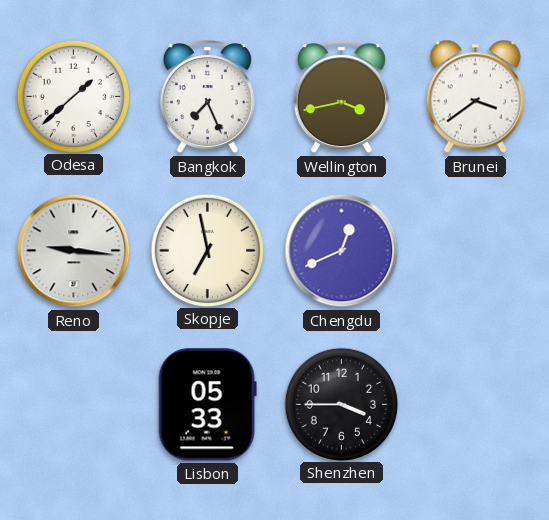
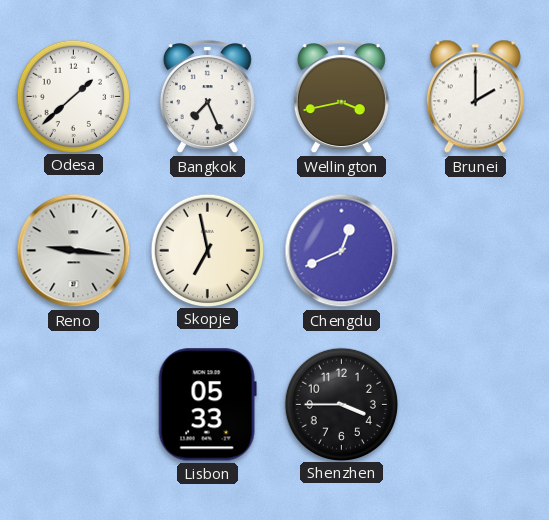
Brunei: 3:39 -> 2:00 (475, 97)
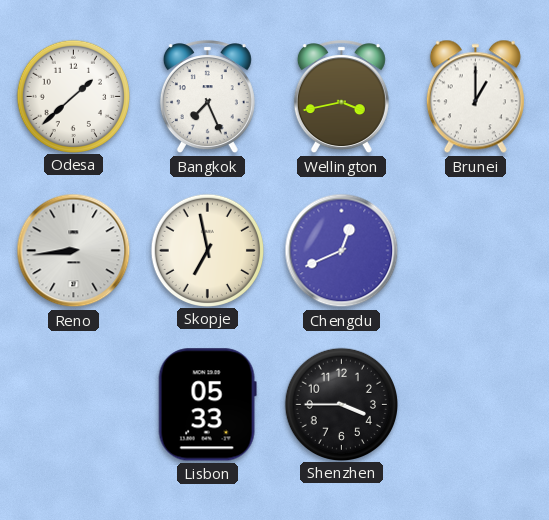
Brunei: 2:00 -> 1:00 (475, 97)
Reno: 9:16 -> 8:44 (74, 251)
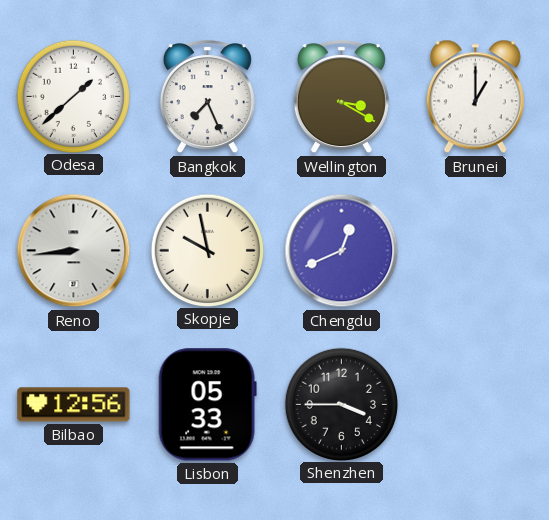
Wellington: 3:43 -> 3:20 (341, 97)
Skopje: 6:58 -> 9:58 (207, 250)
Bilbao: none -> 12:56 (74, 405)
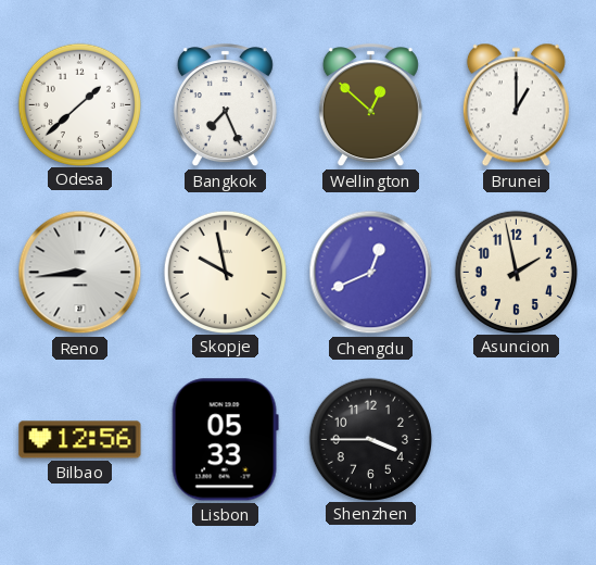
Wellington: 3:20 -> 12:52 (370, 105)
Asuncion: none -> 1:58 (516, 272)
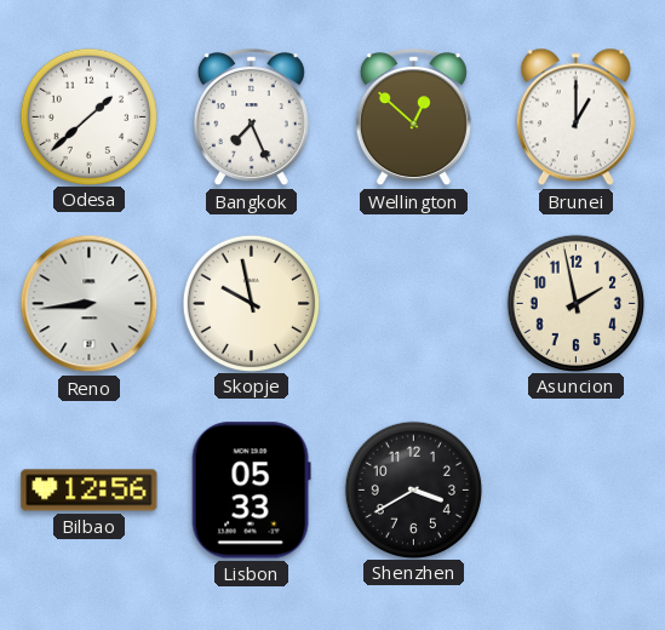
Chengdu: 12:41 -> none (371, 273)
Shenzhen: 3:45 -> 3:40 (413, 489)
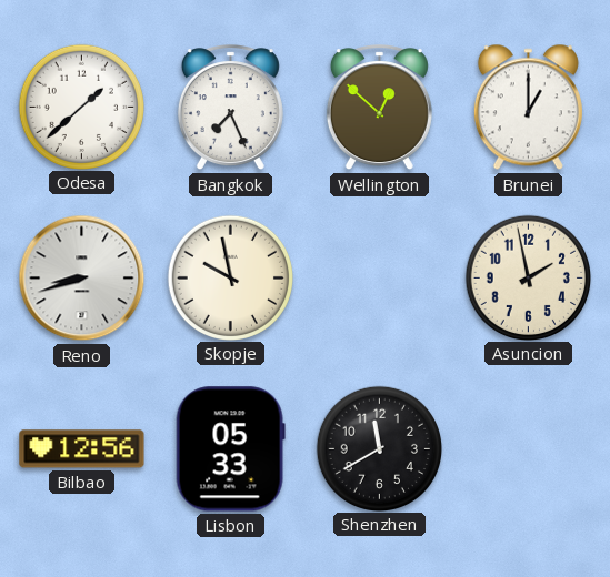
Reno: 8:44 -> 8:42 (82, 279)
Shenzhen: 3:40 -> 11:40 (379, 448)
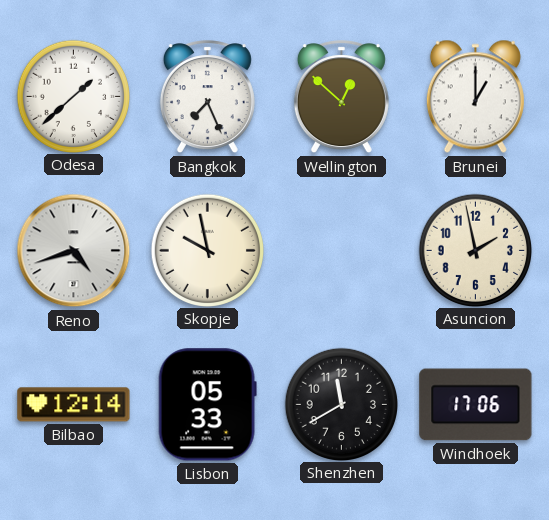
Reno: 8:42 -> 4:42 (74, 251)
Bilbao: 12:56 -> 12:14 (74, 405)
Windhoek: none -> 17:06 (476, 405)
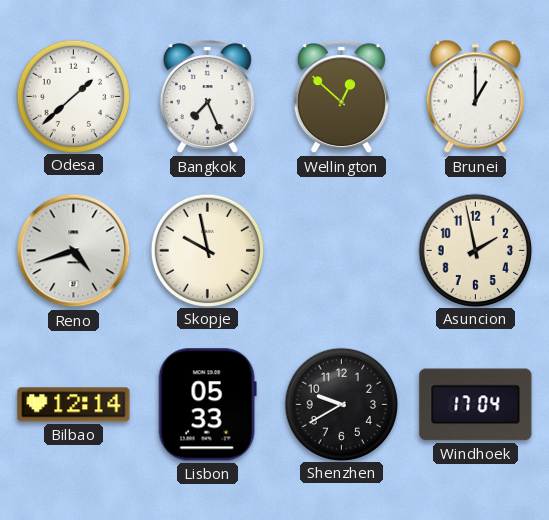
Shenzhen: 11:40 -> 9:40 (341, 404)
Windhoek: 17:06 -> 17:04 (476, 405)
